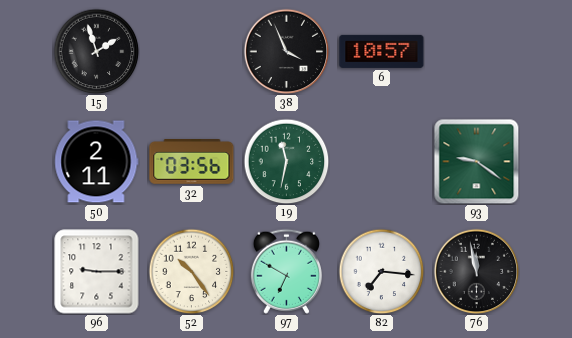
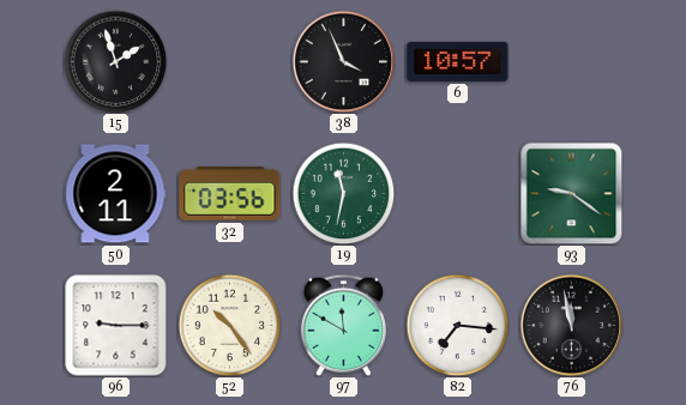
97: 6:50 -> 11:50 (343, 325)
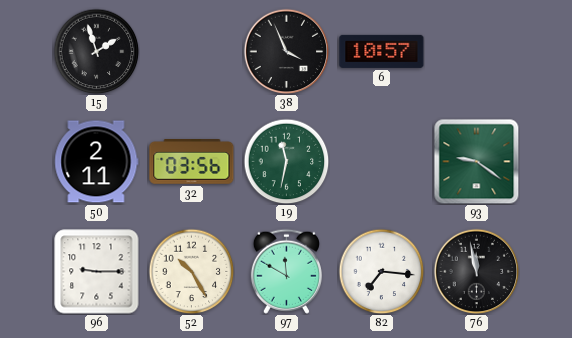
52: 10:24 -> 10:25 (191, 271)
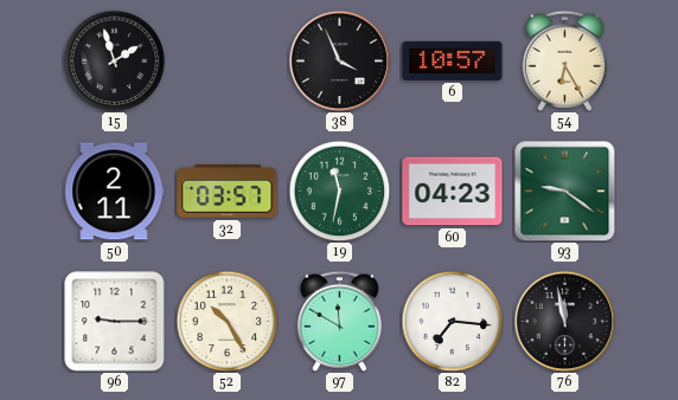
54: none -> 6:25 (564, 60)
32: 03:56 -> 03:57 (228, 192)
60: none -> 04:23 (453, 192)
